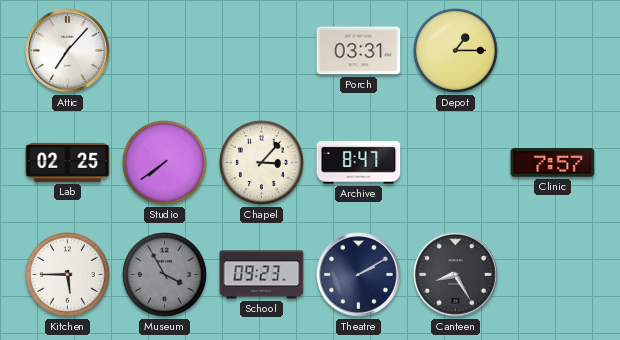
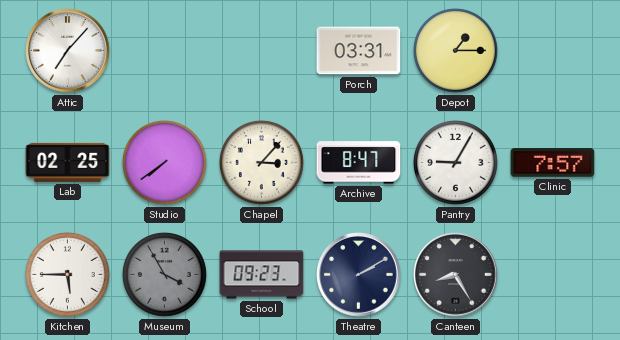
Pantry: none -> 9:05 (456, 163)
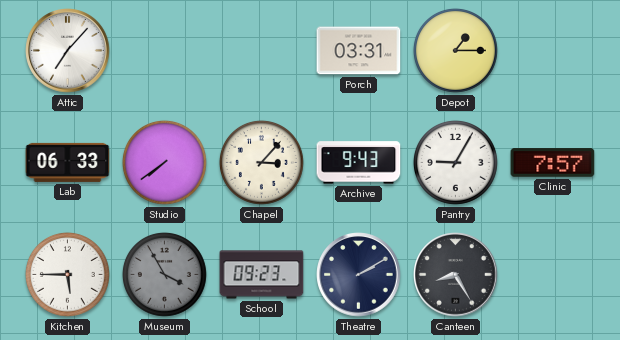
Lab: 02:25 -> 06:33 (68, 162)
Archive: 8:47 -> 9:43 (359, 163)
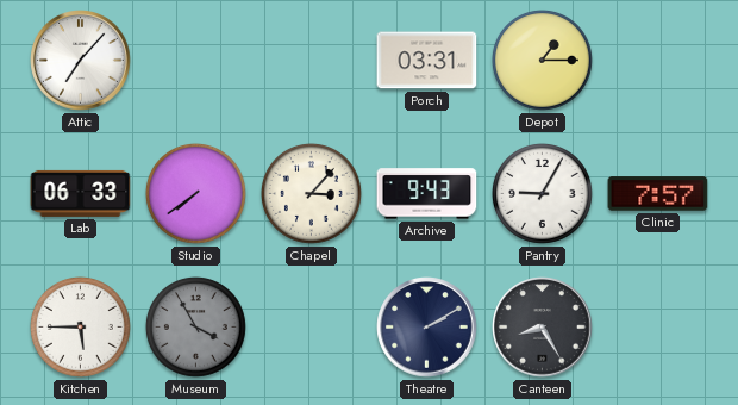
School: 09:23 -> none (262, 275)
